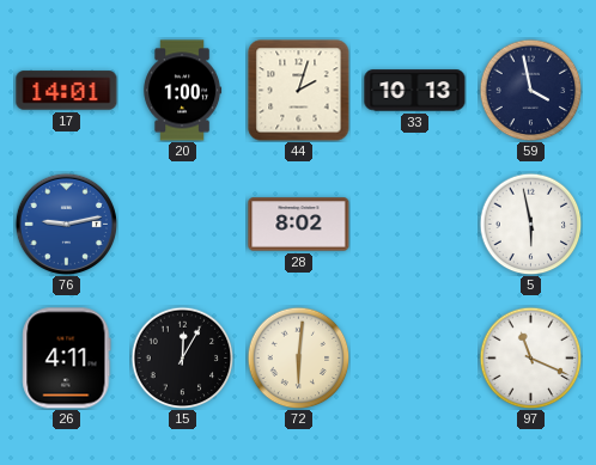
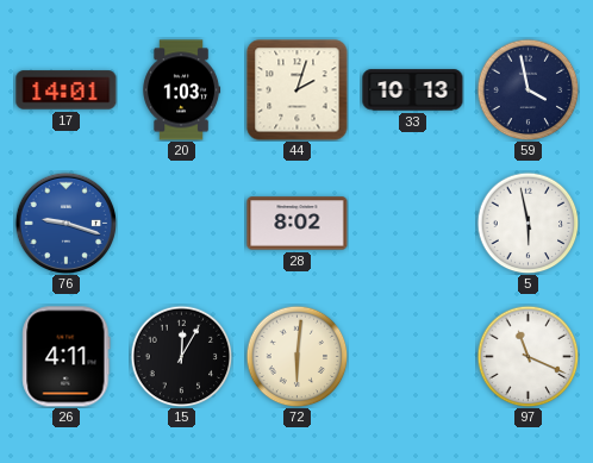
20: 1:00 -> 1:03 (182, 90)
76: 9:13 -> 9:18 (65, 223)
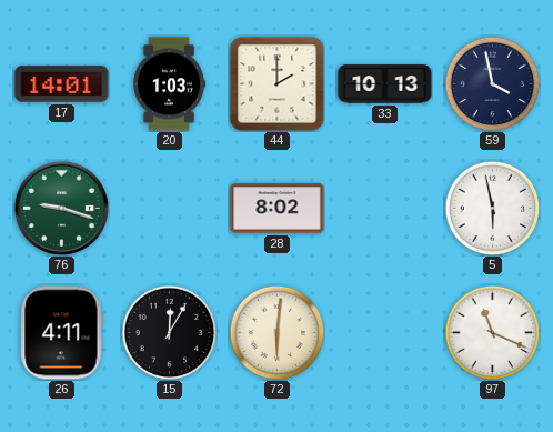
44: 2:03 -> 2:00 (278, 84)
76 dial: blue -> green (61, 208)
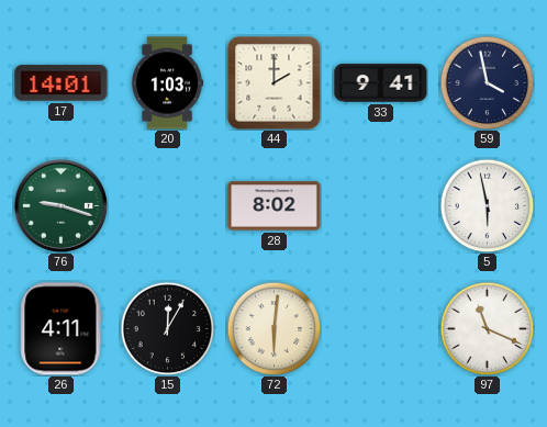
33: 10:13 -> 9:41 (381, 83)
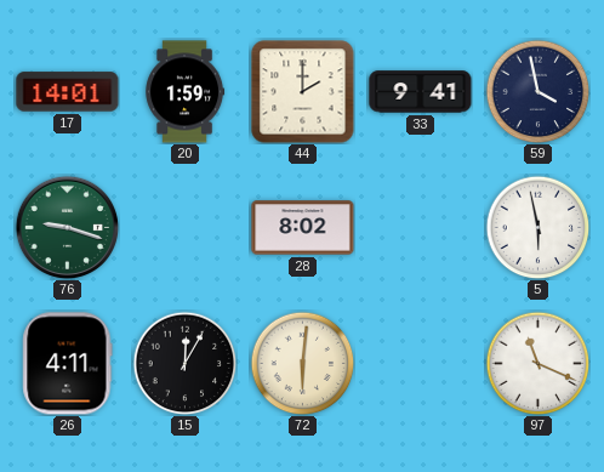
20: 1:03 -> 1:59 (186, 92)
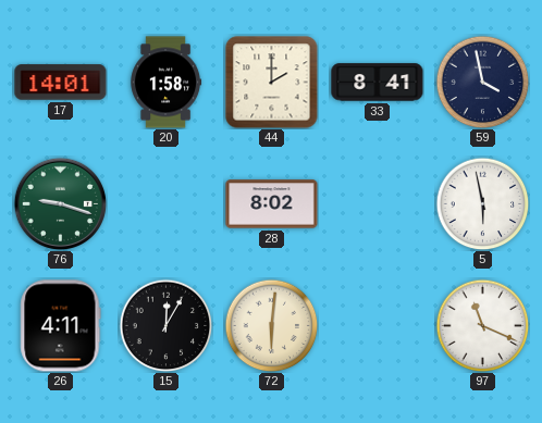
20: 1:59 -> 1:58 (167, 83)
33: 9:41 -> 8:41 (378, 83)
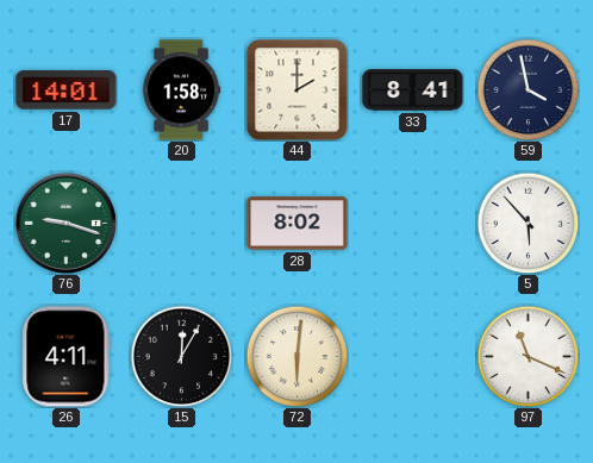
5: 5:58 -> 5:53 (528, 223)
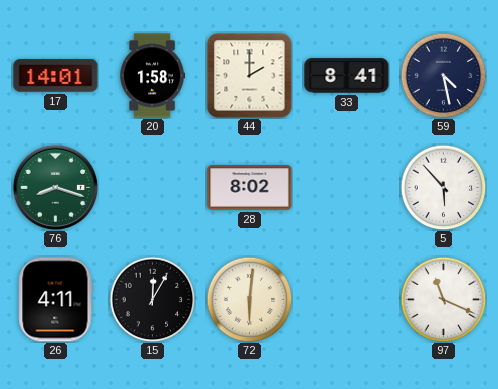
59: 3:58 -> 4:28 (443, 75)
76: 9:18 -> 8:18 (55, 187)
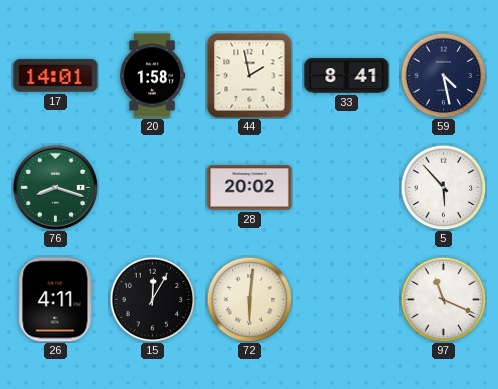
44: 2:00 -> 1:58 (250, 76)
28: 8:02 -> 20:02 (250, 188)
